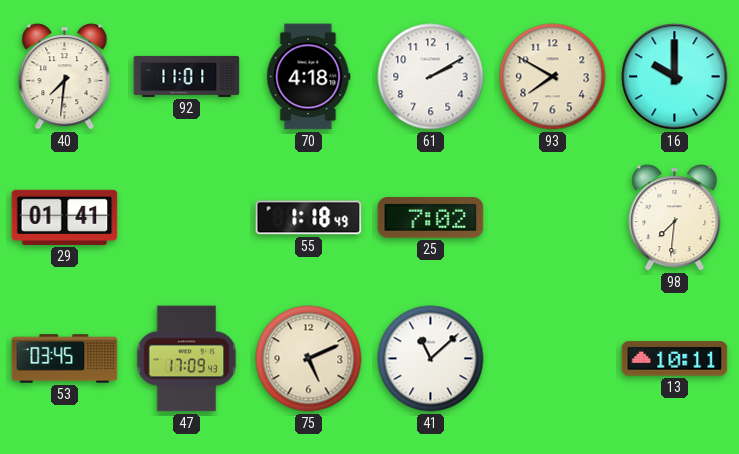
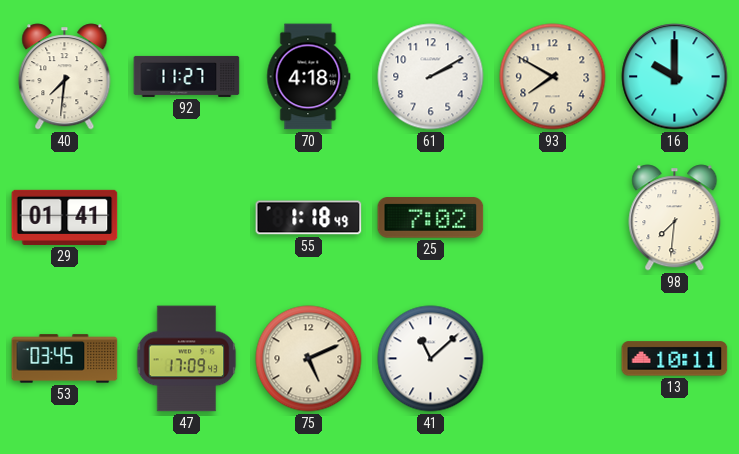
92: 11:01 -> 11:27 (187, 76)
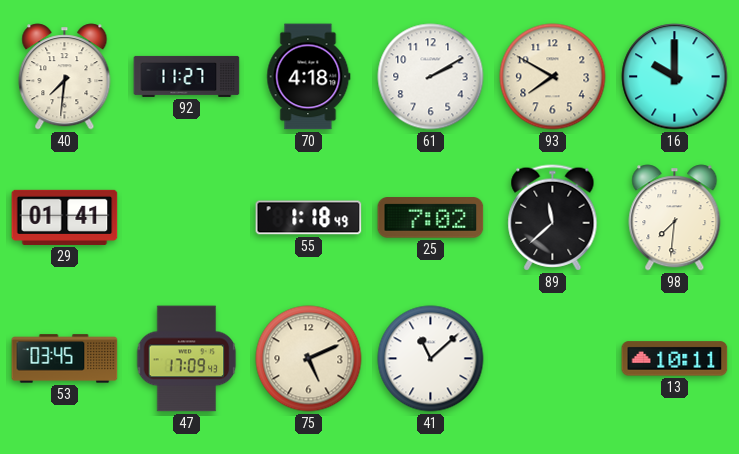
89: none -> 11:38 (553, 218)
